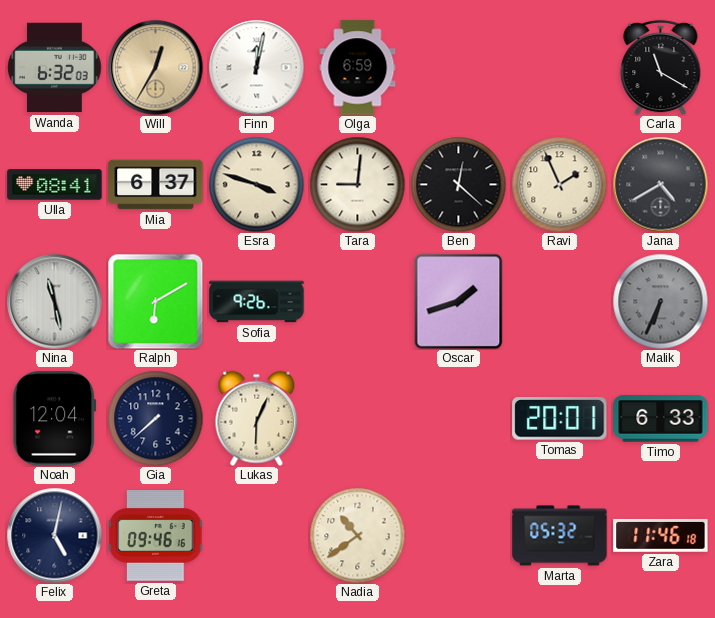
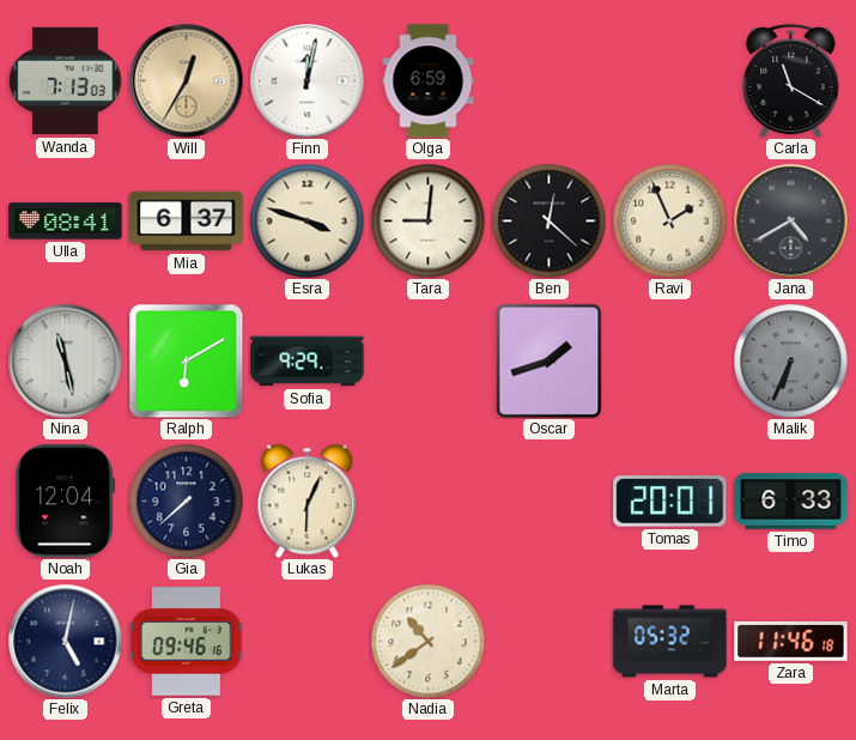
Wanda: 6:32 -> 7:13 (66, 81)
Sofia: 9:26 -> 9:29 (308, 362)
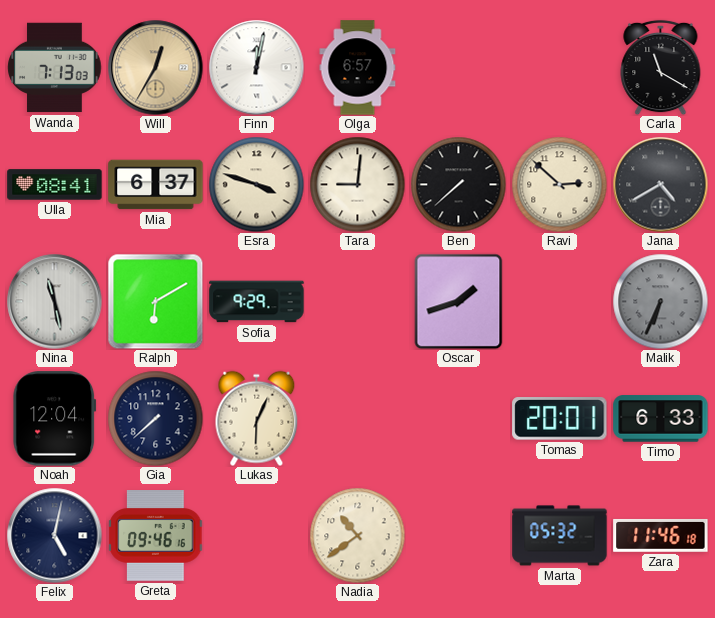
Olga: 6:59 -> 6:57 (358, 68)
Ben: 12:22 -> 7:38 (458, 184)
Ravi: 1:56 -> 2:52 (559, 184)
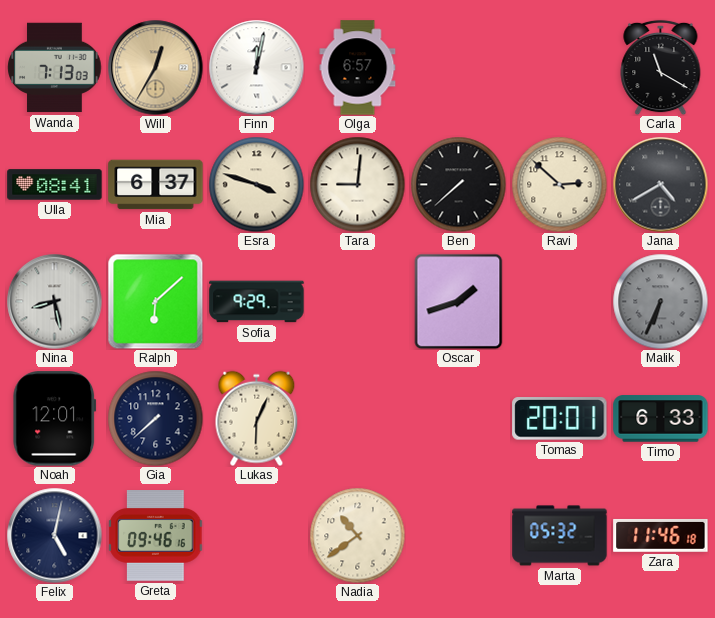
Nina: 11:28 -> 8:28 (54, 301)
Ralph: 6:10 -> 6:08 (155, 301)
Noah: 12:04 -> 12:01 (55, 419)
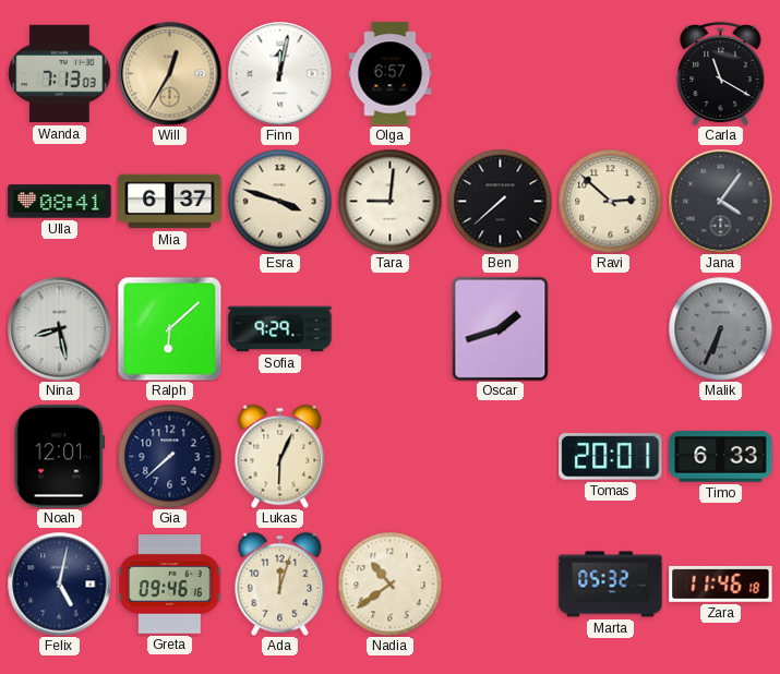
Jana: 4:40 -> 4:06 (720, 201)
Ada: none -> 12:03 (280, 583)
